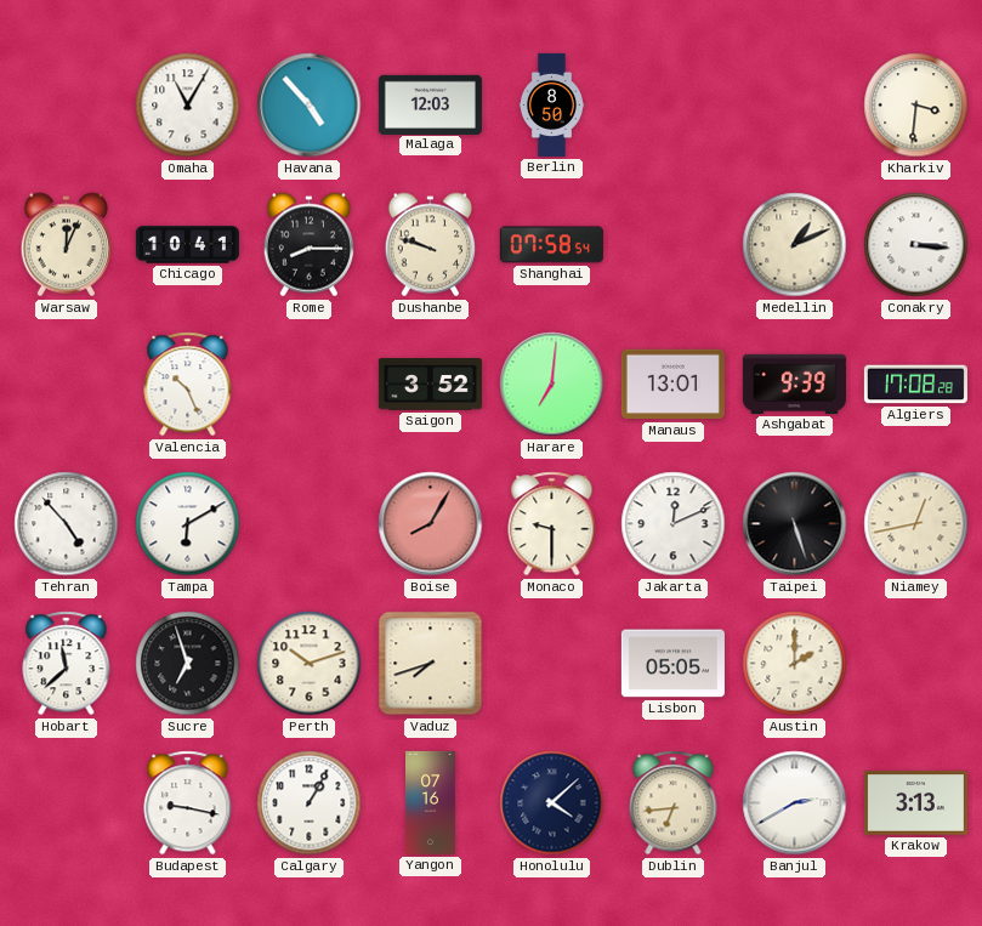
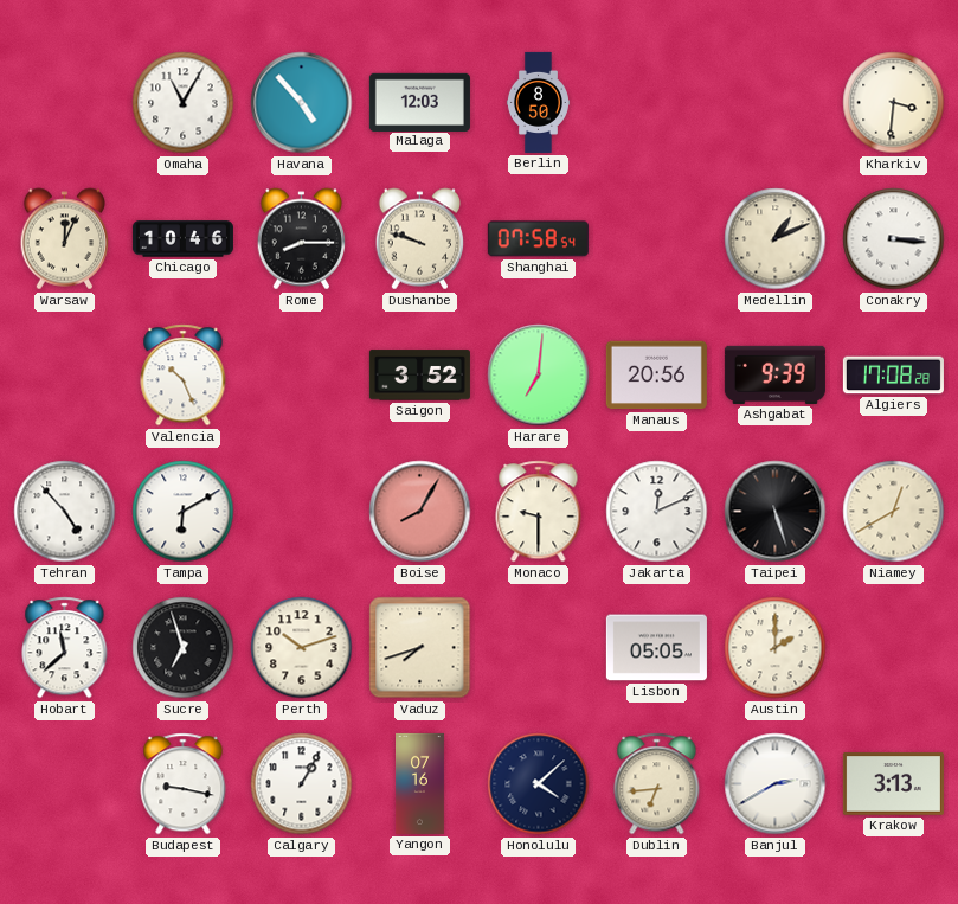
Chicago: 10:41 -> 10:46 (182, 239)
Manaus: 13:01 -> 20:56 (656, 376)
Niamey: 12:43 -> 12:40 (894, 512)
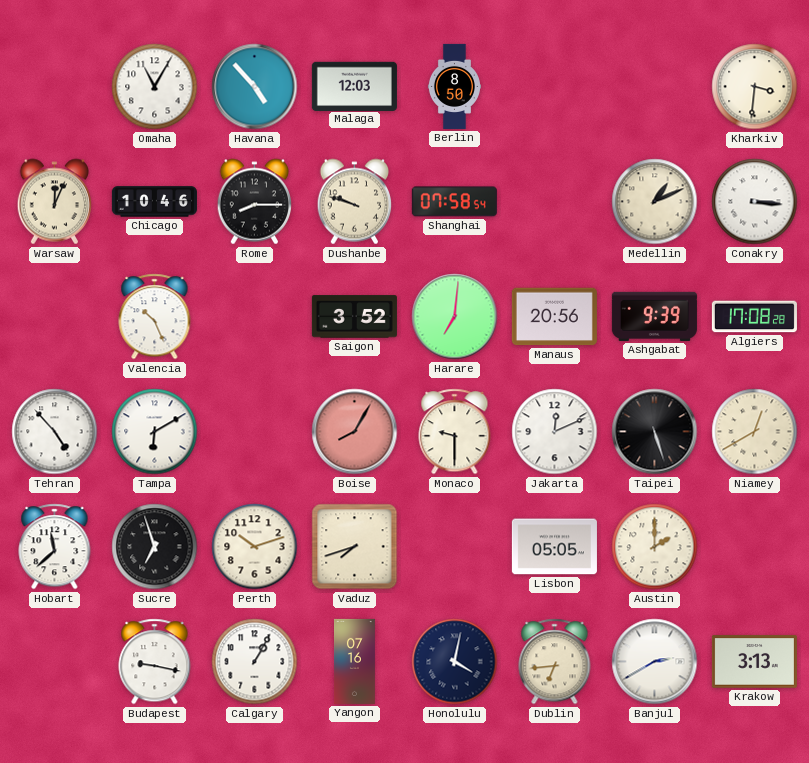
Honolulu: 4:08 -> 4:02 (455, 662)
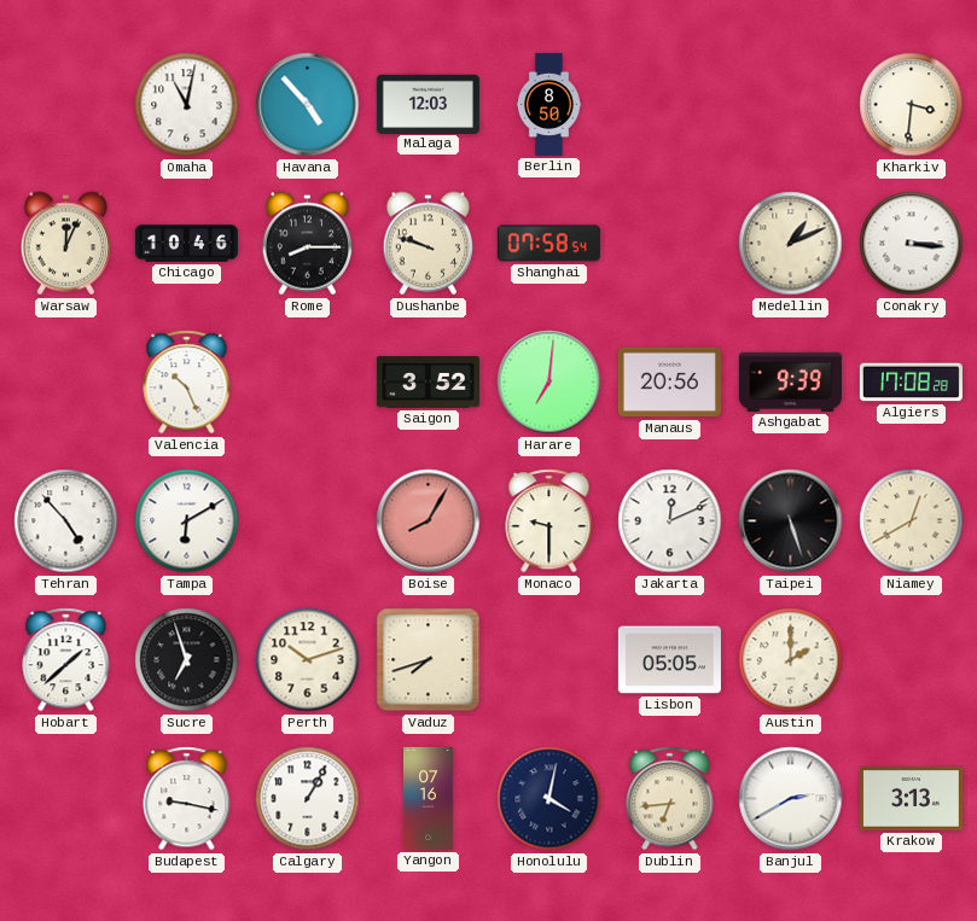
Omaha: 11:05 -> 11:02 (187, 105)
Hobart: 11:38 -> 1:38 (66, 660)
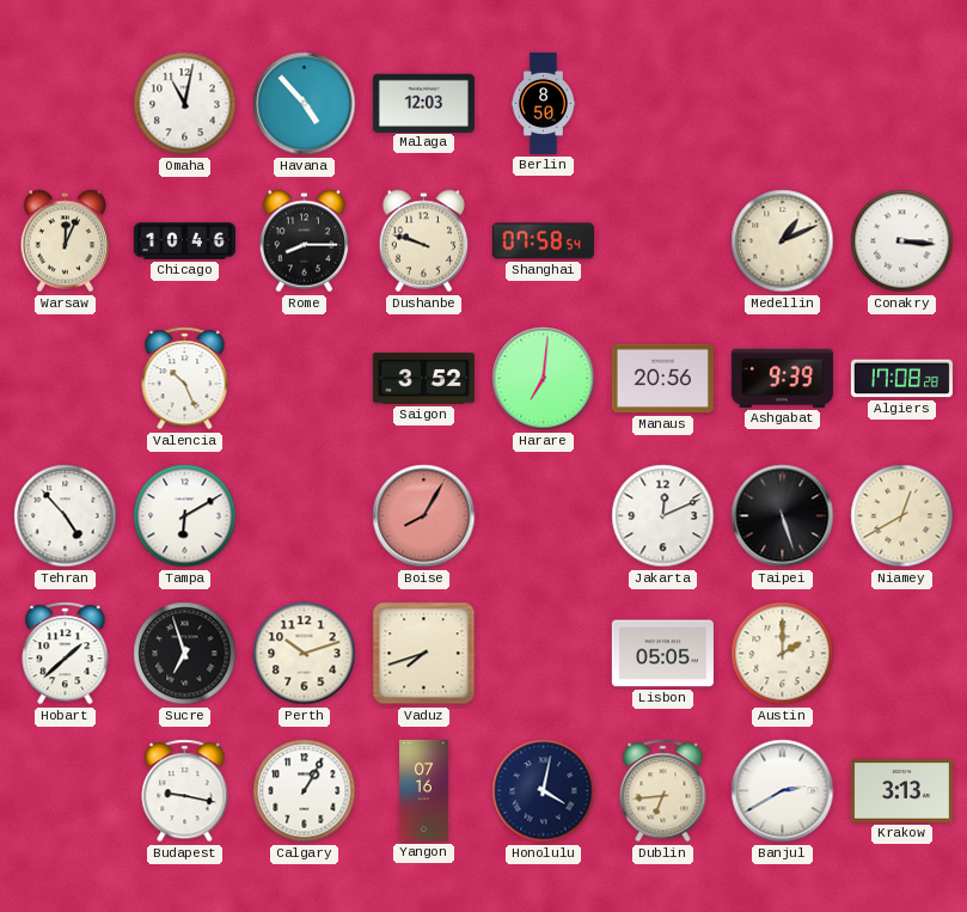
Kharkiv: 3:31 -> none (912, 105)
Monaco: 9:30 -> none (549, 521)
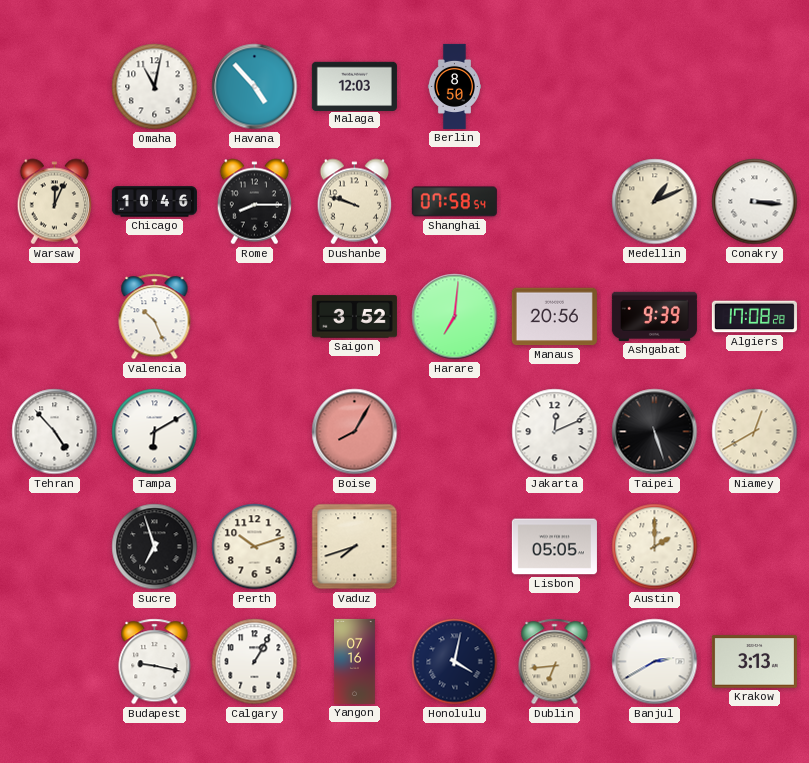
Hobart: 1:38 -> none (66, 654)
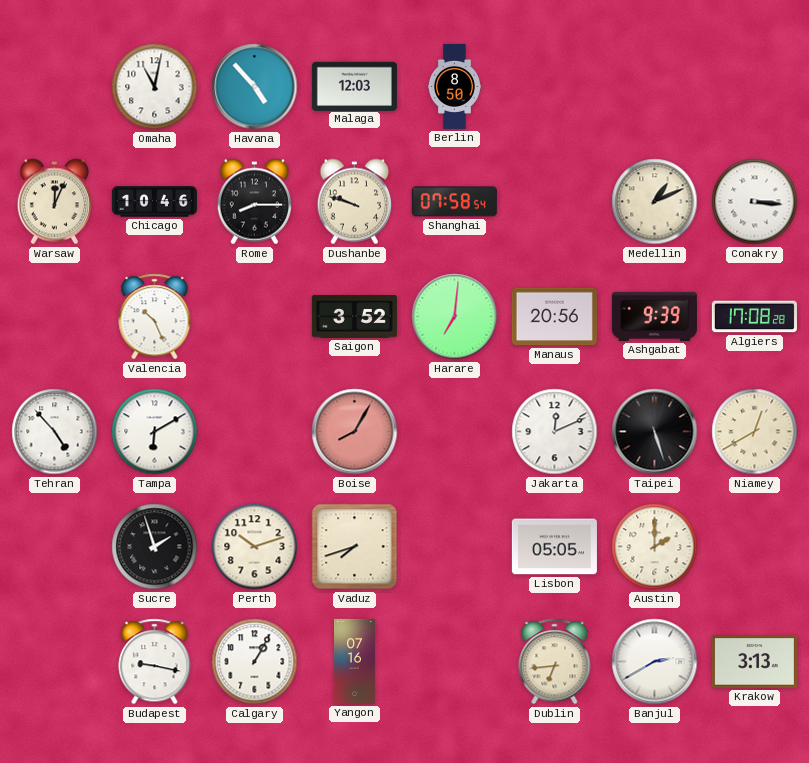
Sucre: 6:57 -> 1:57 (155, 547)
Honolulu: 4:02 -> none (455, 662)
